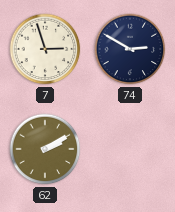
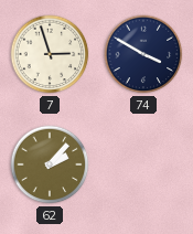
74: 2:50 -> 3:50 (143, 54)
62: 2:10 -> 2:07 (50, 164)
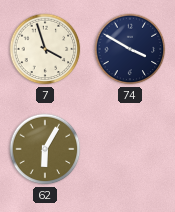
7: 2:57 -> 3:57 (45, 49)
62: 2:07 -> 6:05 (45, 149)
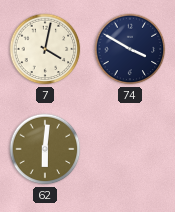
7: 3:57 -> 4:02 (45, 49)
62: 6:05 -> 6:01 (45, 149)
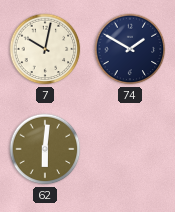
7: 4:02 -> 10:02 (45, 49)
74: 3:50 -> 1:50 (130, 49)
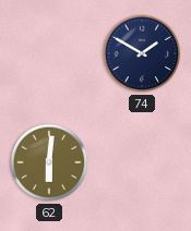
7: 10:02 -> none (45, 49)
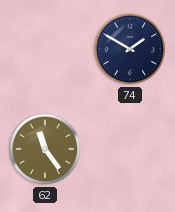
62: 6:01 -> 11:24 (45, 149)
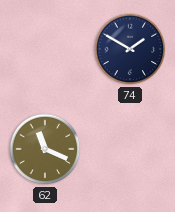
62: 11:24 -> 11:19 (45, 149)
